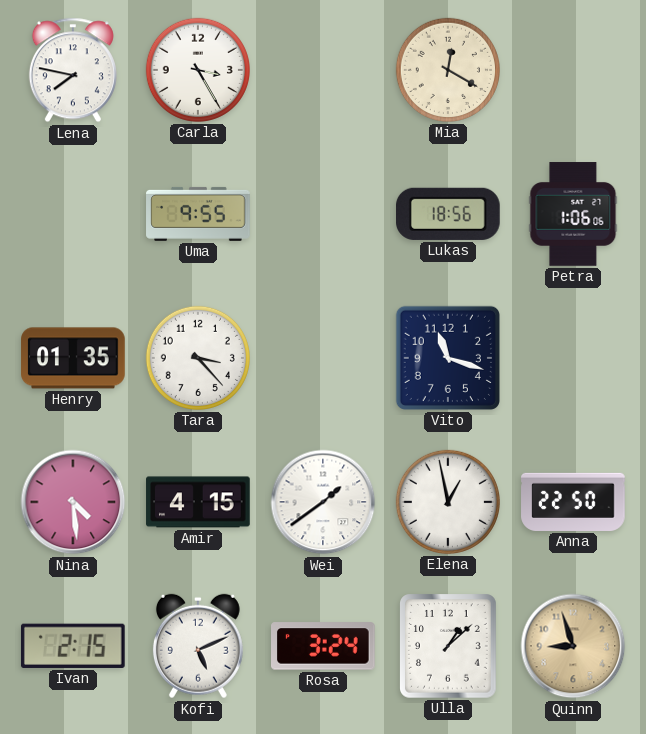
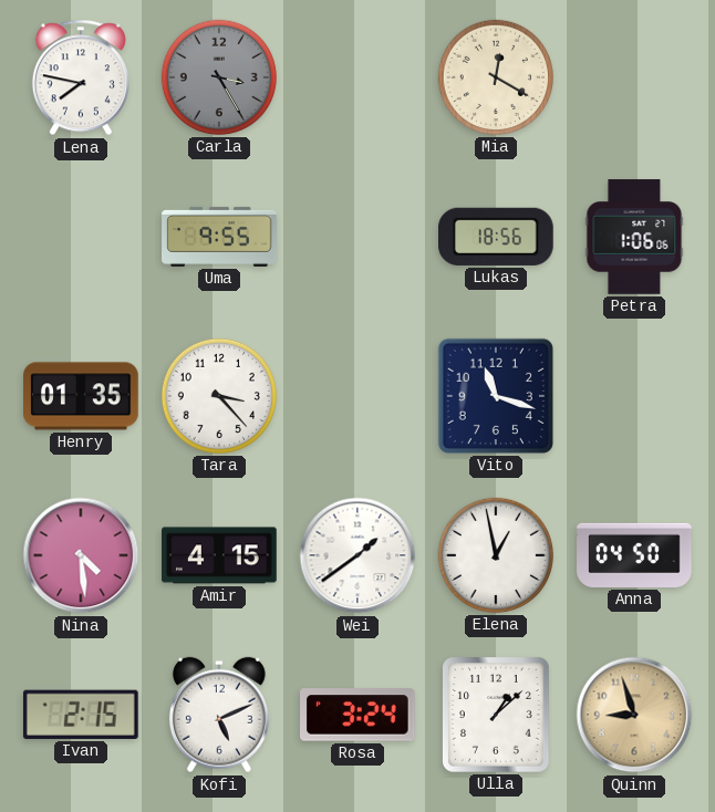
Carla dial: white -> grey (219, 77)
Anna: 22:50 -> 04:50 (634, 555)
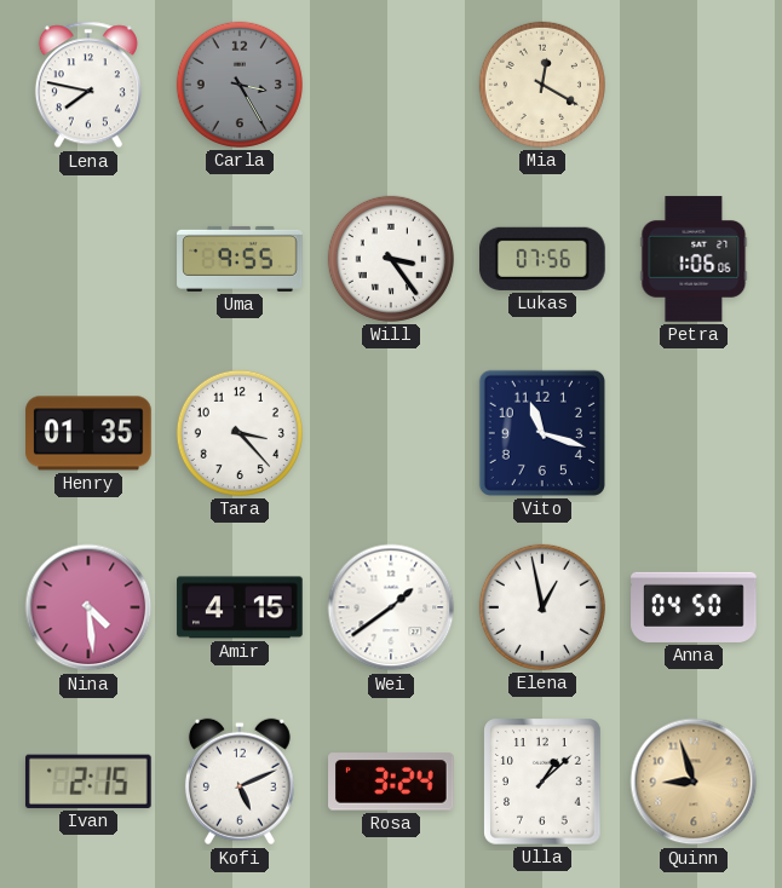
Will: none -> 3:24 (391, 259)
Lukas: 18:56 -> 07:56 (544, 259)
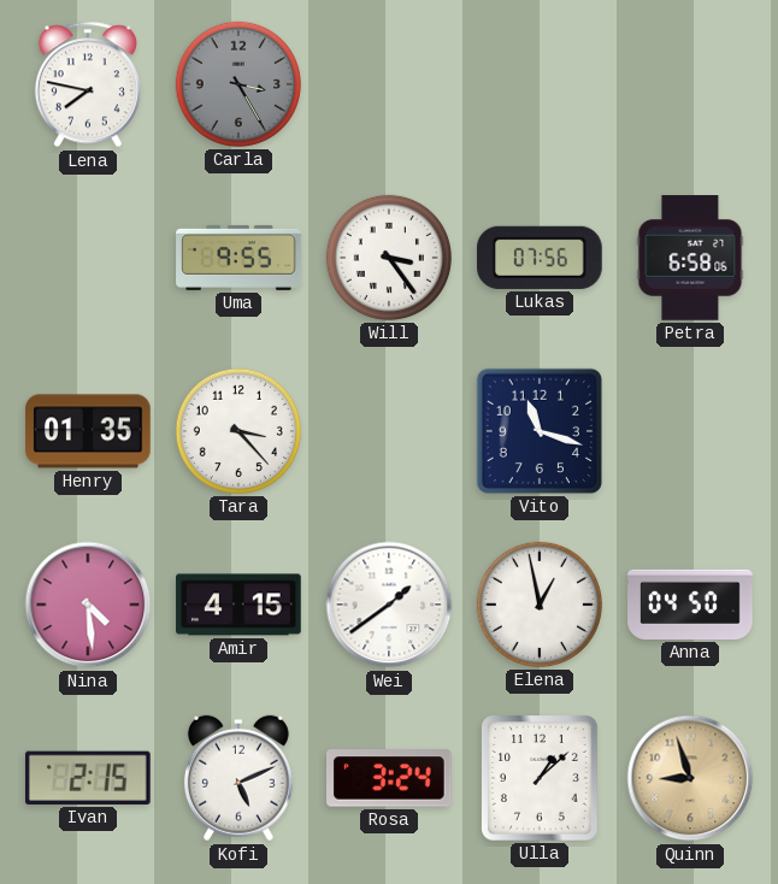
Mia: 12:20 -> none (542, 85)
Petra: 1:06 -> 6:58 (690, 258)
